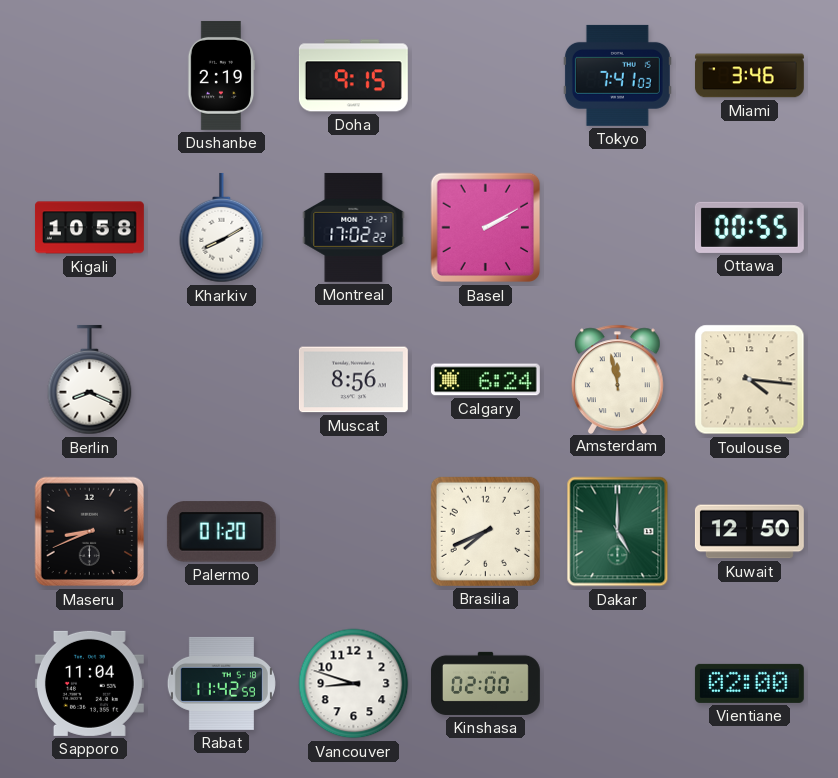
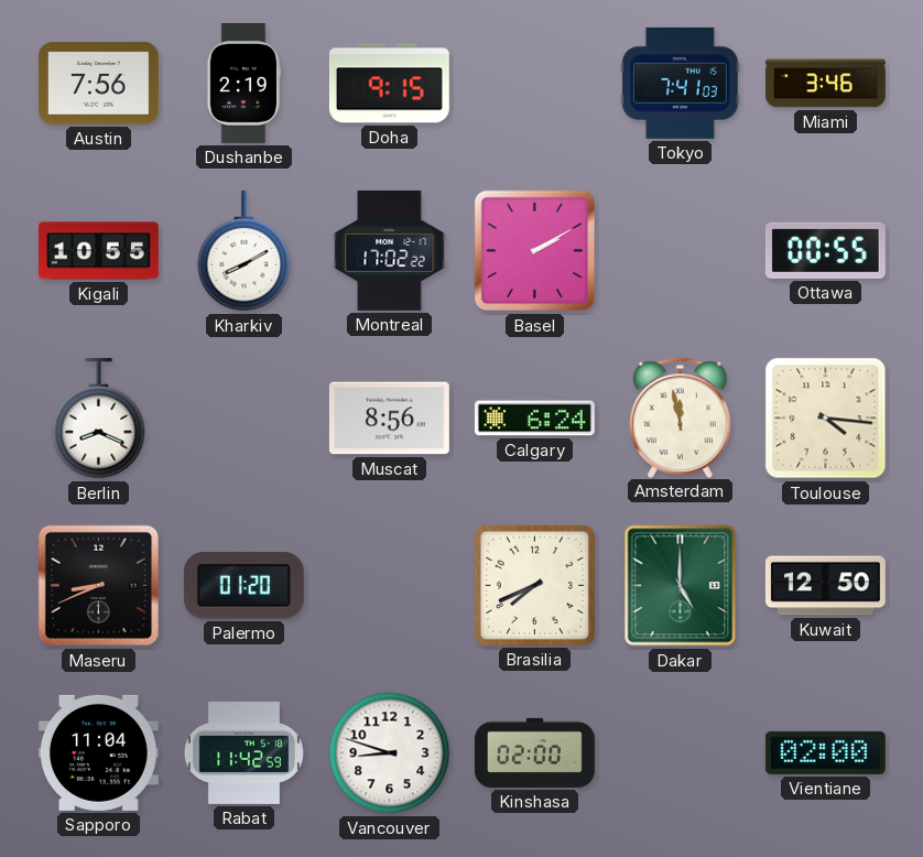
Austin: none -> 7:56 (98, 84)
Kigali: 10:58 -> 10:55 (98, 251)
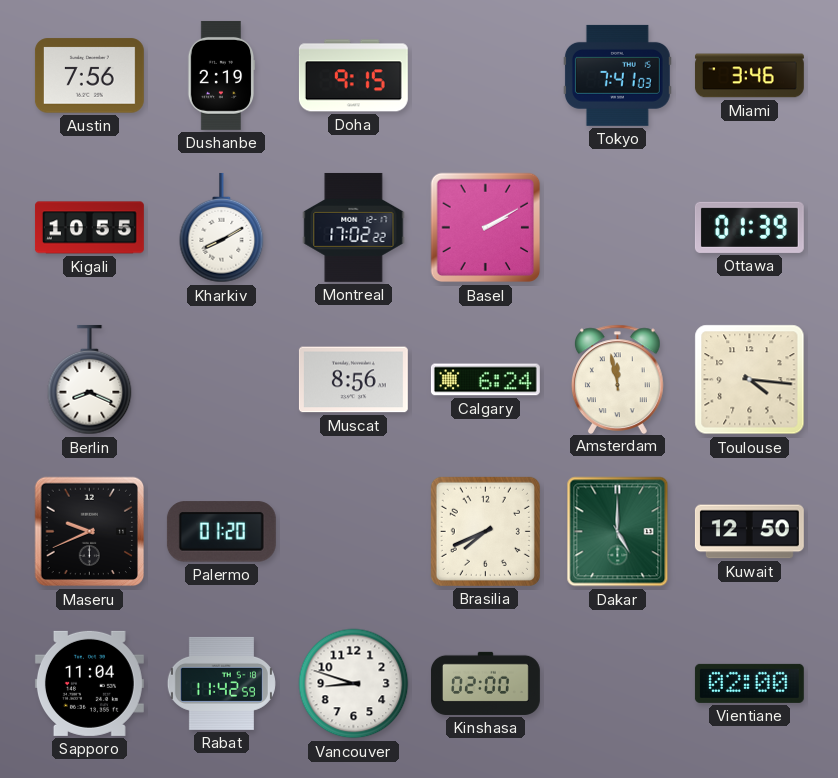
Ottawa: 00:55 -> 01:39 (749, 227)
Maseru: 8:41 -> 9:41 (90, 532)
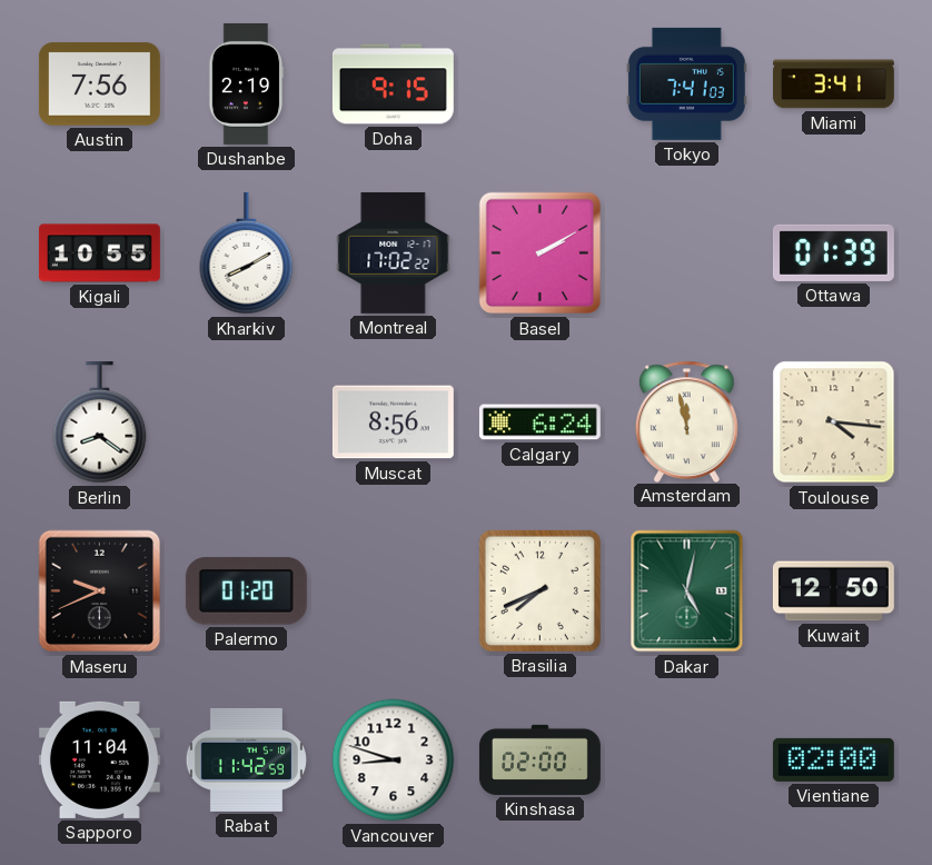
Miami: 3:46 -> 3:41 (833, 84)
Berlin: 8:19 -> 8:21 (100, 422)
Dakar: 5:00 -> 5:02 (687, 591)
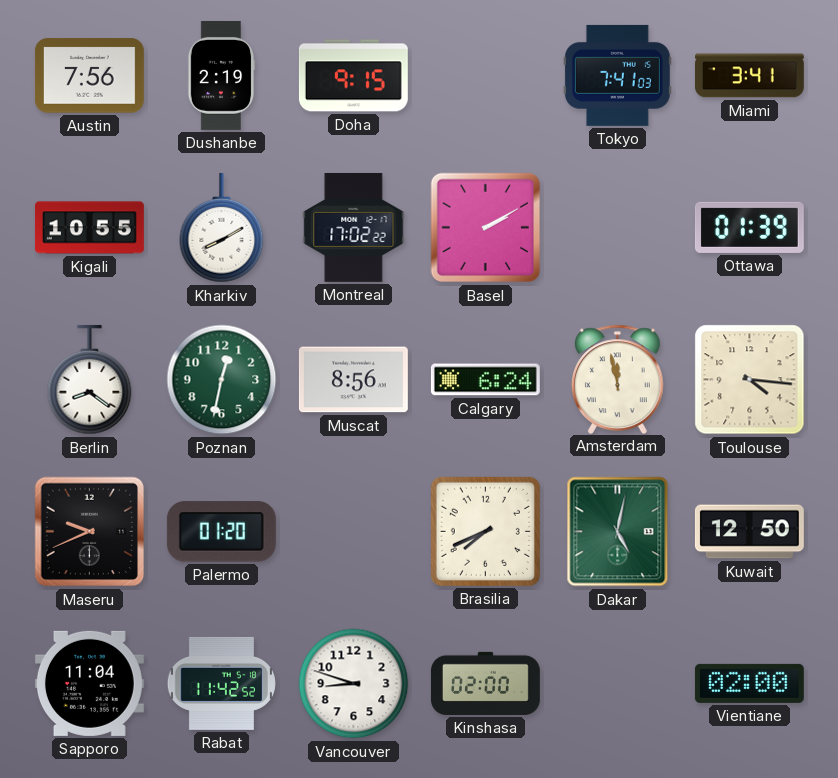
Poznan: none -> 12:32 (222, 380)
Rabat: 11:42:59 -> 11:42:52 (221, 683)
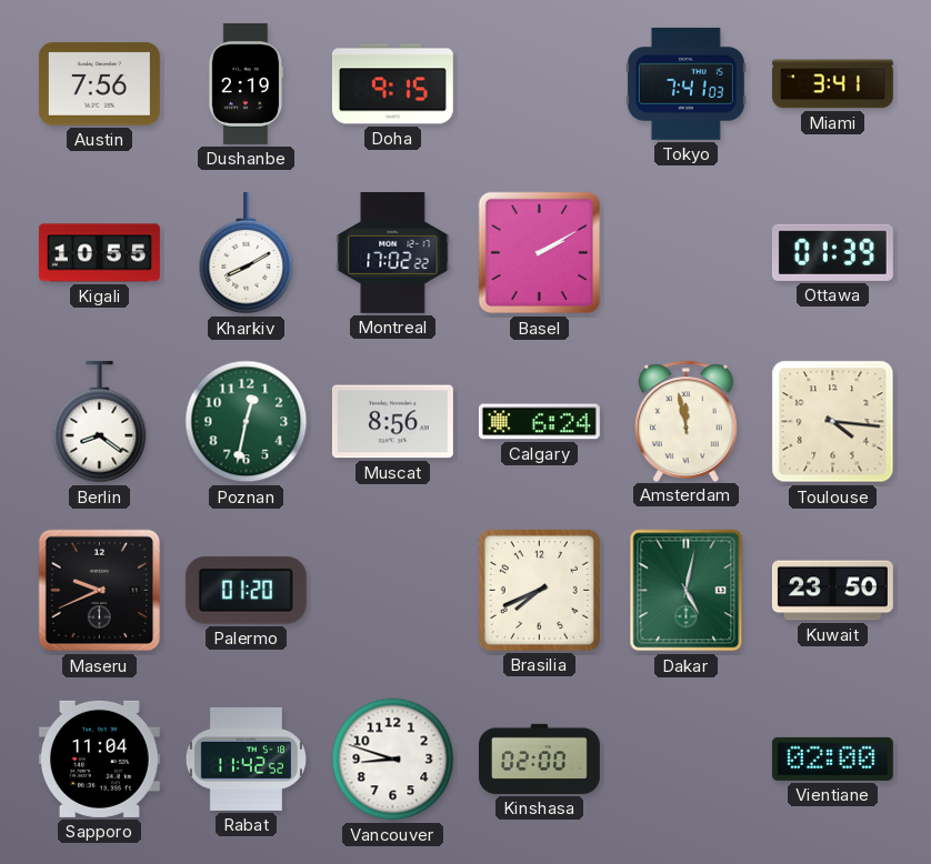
Kuwait: 12:50 -> 23:50 (832, 591)
